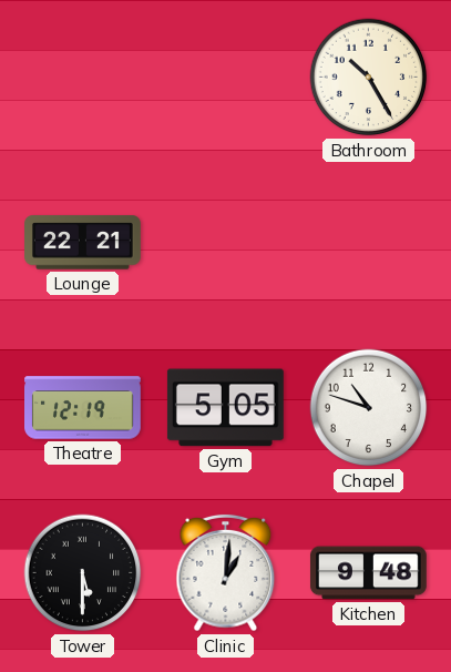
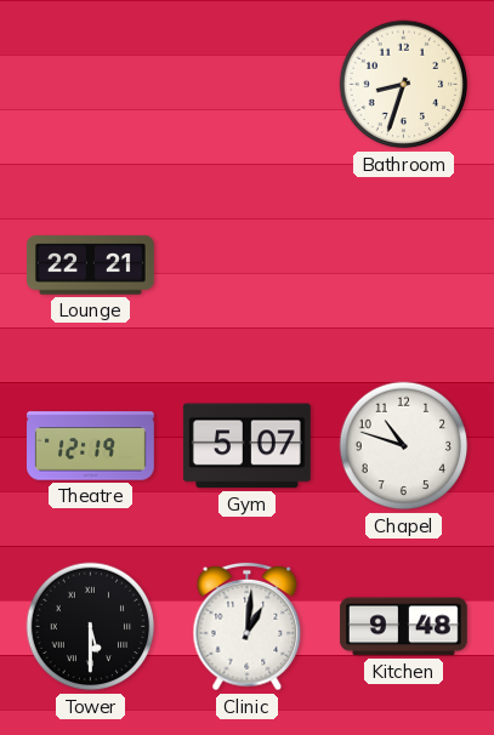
Bathroom: 10:25 -> 8:33 (404, 85)
Gym: 5:05 -> 5:07 (246, 446)
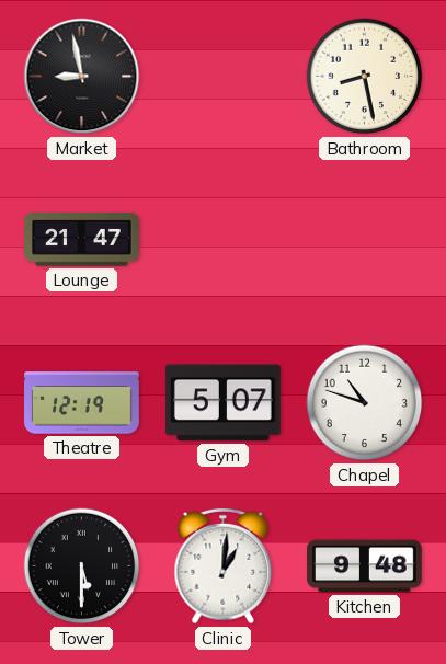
Market: none -> 8:58 (82, 77)
Bathroom: 8:33 -> 8:28 (365, 77)
Lounge: 22:21 -> 21:47 (82, 240)
